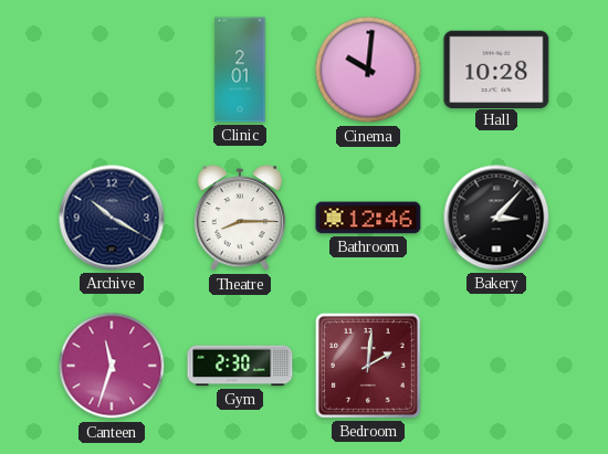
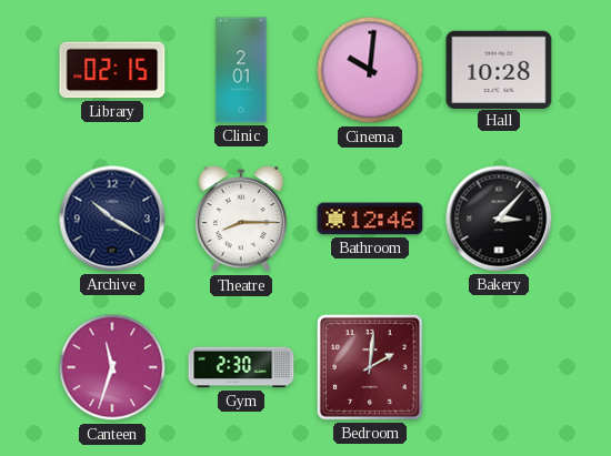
Library: none -> 02:15 (112, 70)
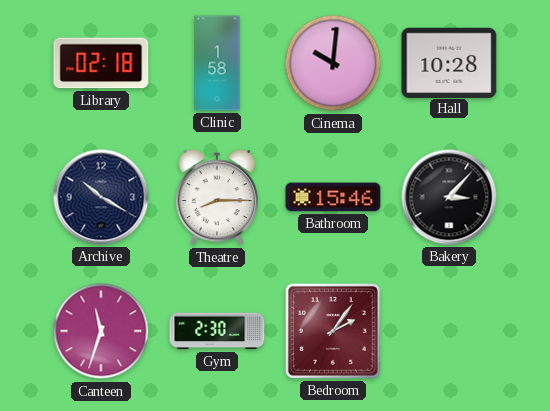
Library: 02:15 -> 02:18 (101, 63)
Clinic: 2:01 -> 1:58 (217, 63)
Bathroom: 12:46 -> 15:46 (333, 197)
Bedroom: 2:01 -> 2:06 (333, 331)
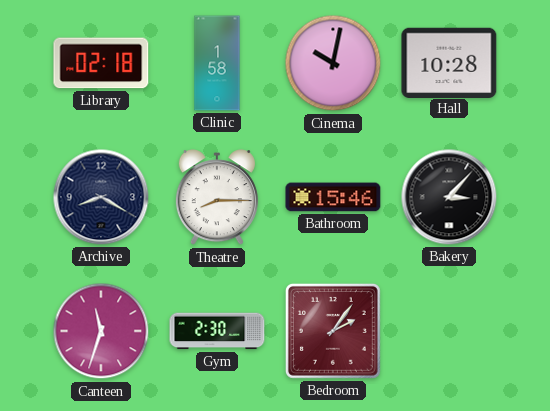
Cinema: 10:01 -> 10:02 (333, 63)
Archive: 10:20 -> 8:20 (101, 197)
